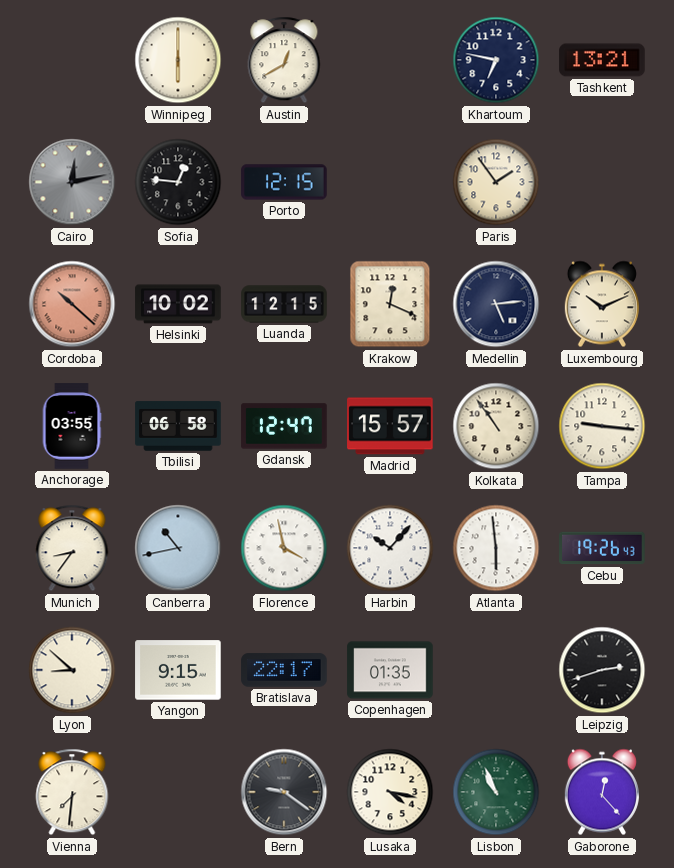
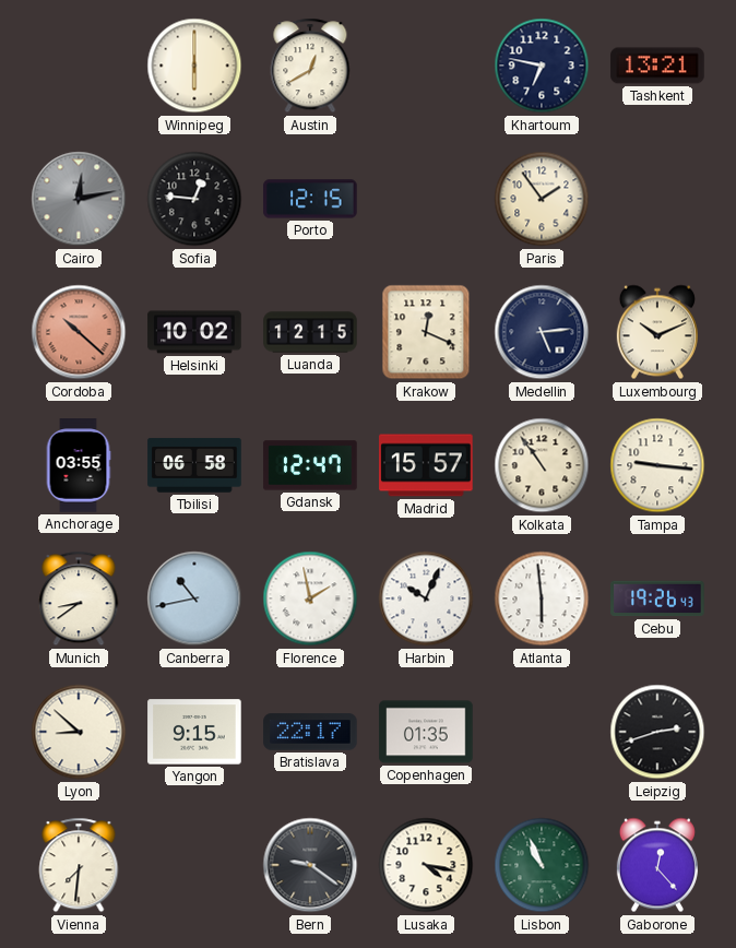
Munich: 8:36 -> 8:39 (79, 599)
Florence: 3:58 -> 1:58 (310, 599)
Harbin: 10:07 -> 10:04 (426, 599)
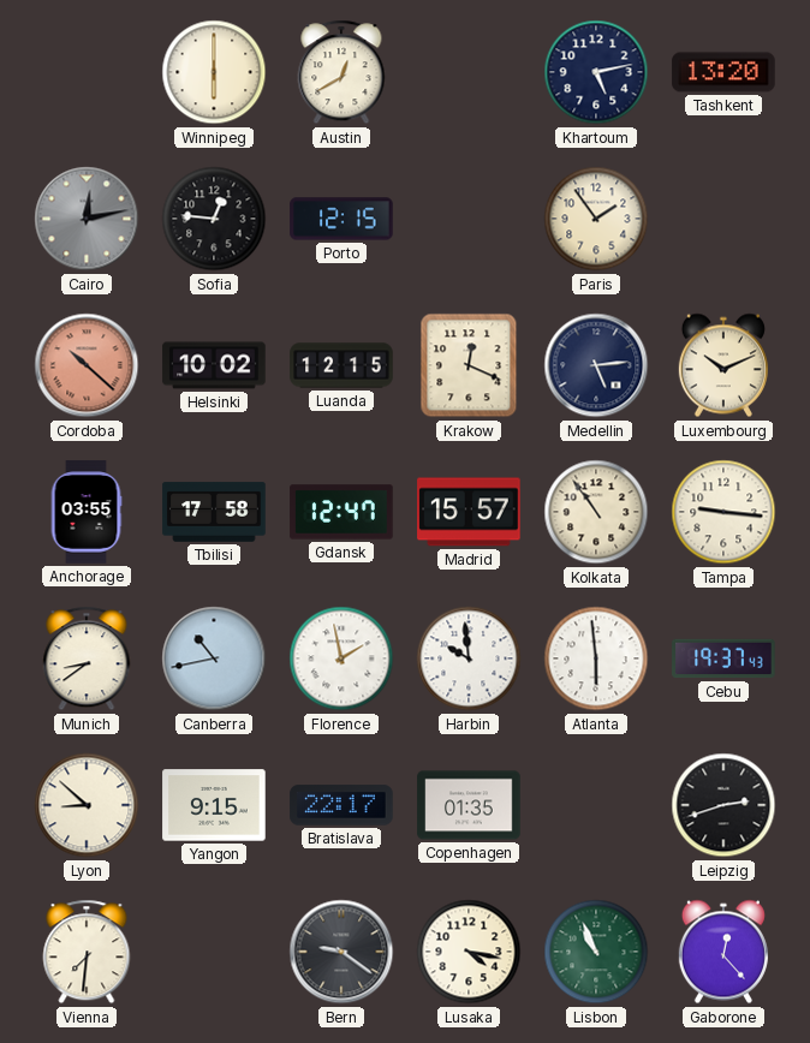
Khartoum: 6:47 -> 5:13 (596, 72)
Tashkent: 13:21 -> 13:20 (723, 72)
Tbilisi: 06:58 -> 17:58 (214, 512)
Harbin: 10:04 -> 9:59 (469, 658)
Cebu: 19:26 -> 19:37 (723, 658)
